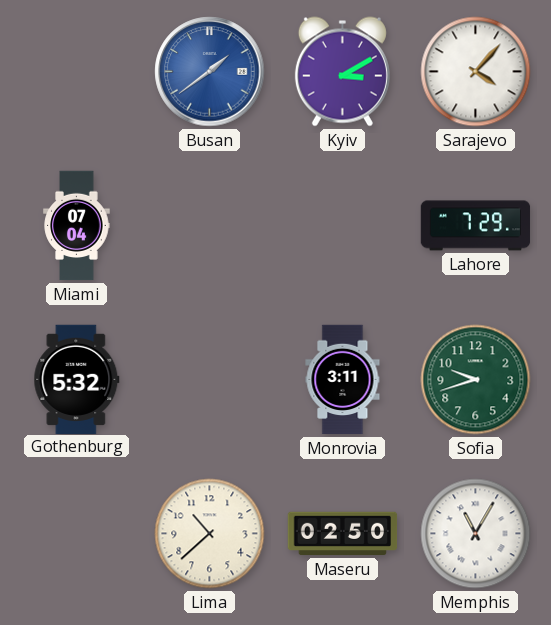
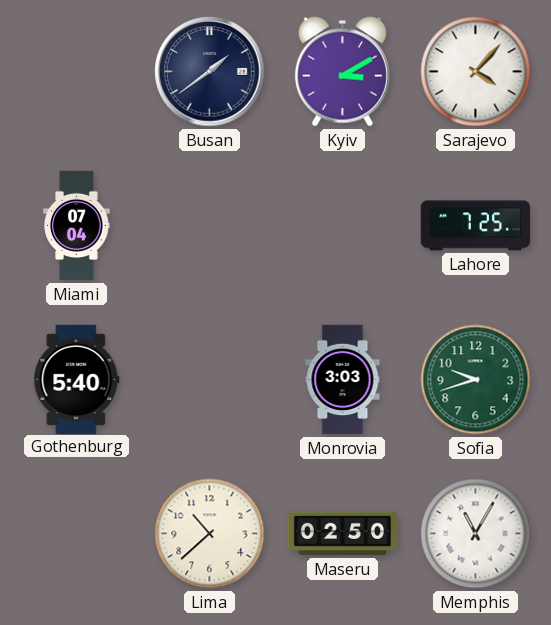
Busan dial: blue -> navy (210, 72)
Lahore: 7:29 -> 7:25 (476, 226)
Gothenburg: 5:32 -> 5:40 (77, 379)
Monrovia: 3:11 -> 3:03 (343, 380)
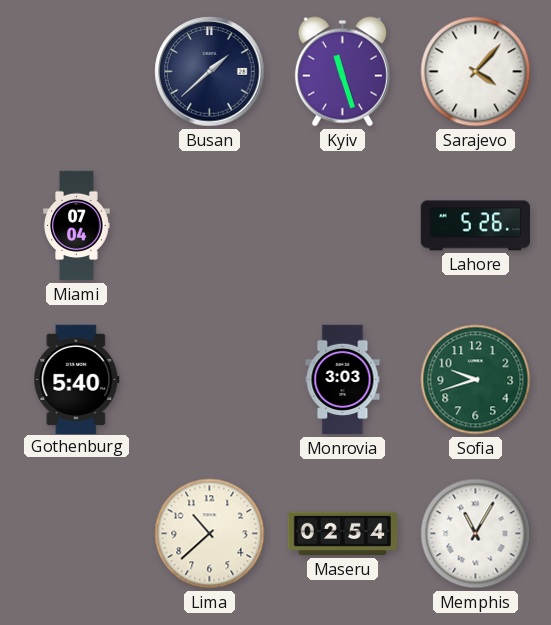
Busan: 1:39 -> 1:38 (210, 72)
Kyiv: 3:10 -> 11:27 (342, 72)
Lahore: 7:25 -> 5:26 (476, 226)
Maseru: 02:50 -> 02:54 (343, 534)
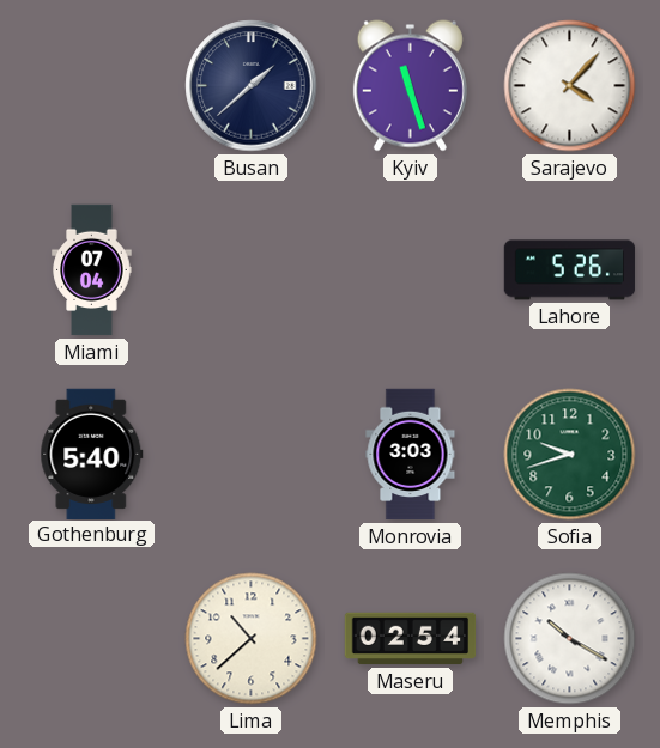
Memphis: 11:05 -> 10:20 (570, 639)
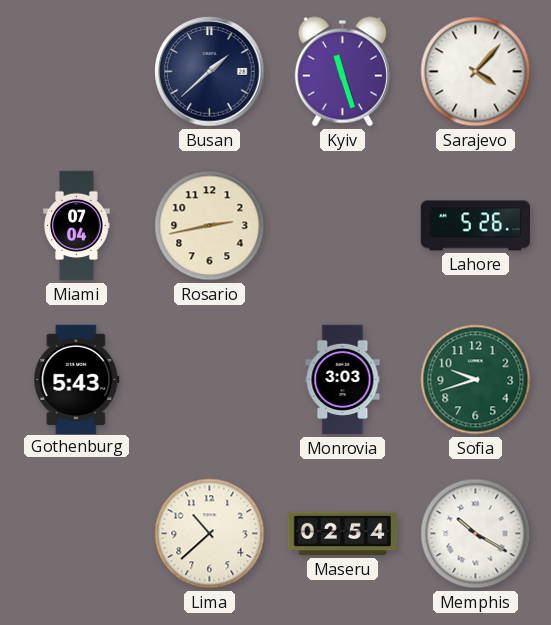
Rosario: none -> 2:43 (210, 226)
Gothenburg: 5:40 -> 5:43 (77, 379)
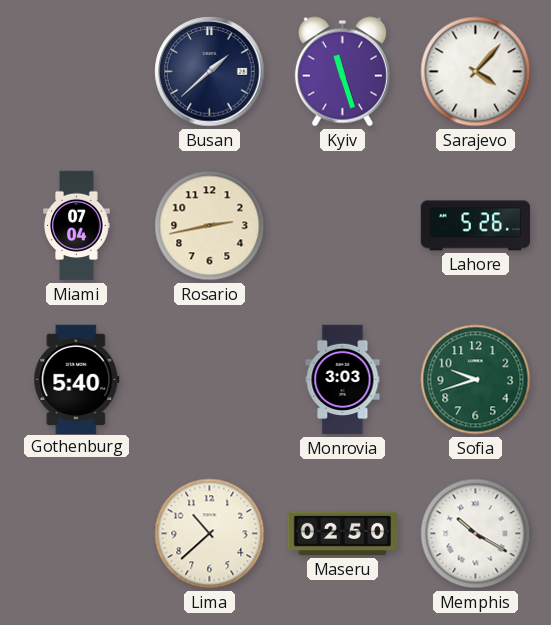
Gothenburg: 5:43 -> 5:40 (77, 379)
Maseru: 02:54 -> 02:50 (343, 534)
